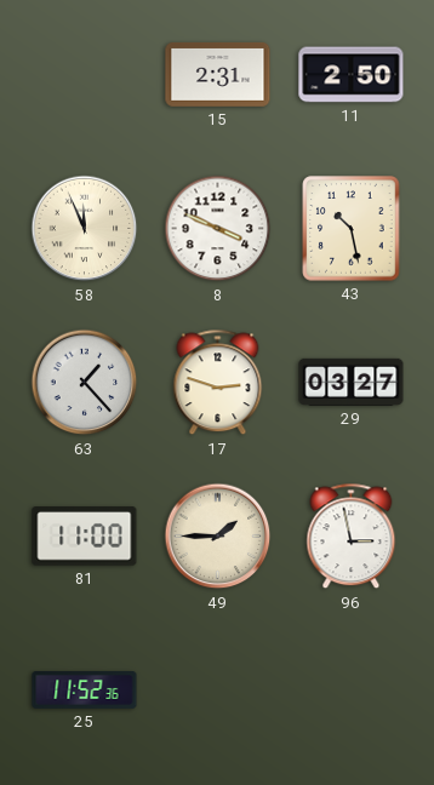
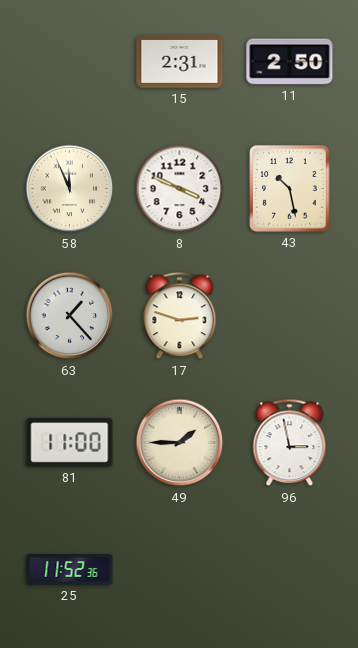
29: 03:27 -> none (352, 382)
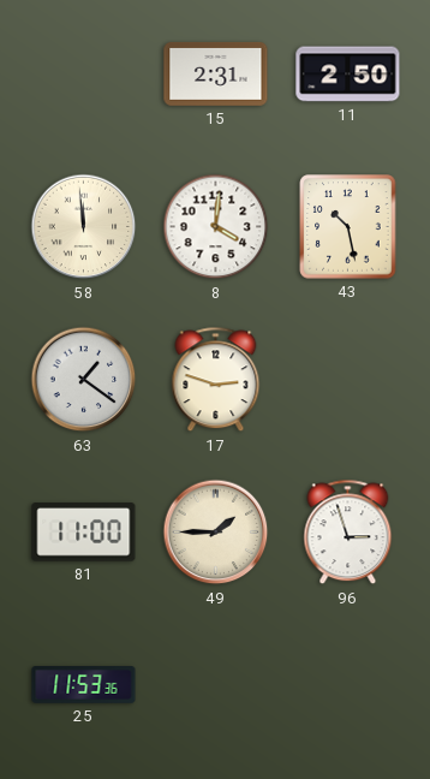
58: 11:56 -> 11:59 (84, 227)
8: 3:49 -> 4:01 (216, 227)
63: 1:23 -> 1:21 (84, 380)
96: 2:58 -> 2:57 (348, 533)
25: 11:52 -> 11:53 (84, 685)
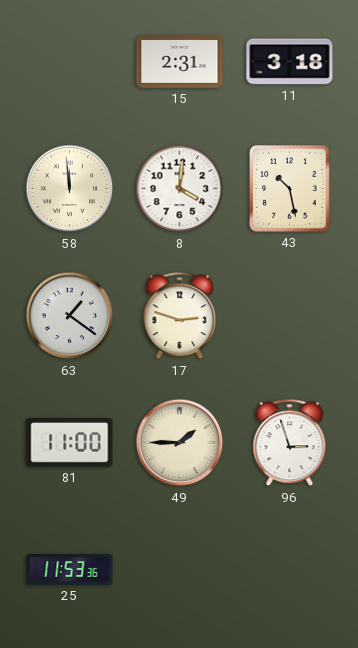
11: 2:50 -> 3:18 (290, 62)
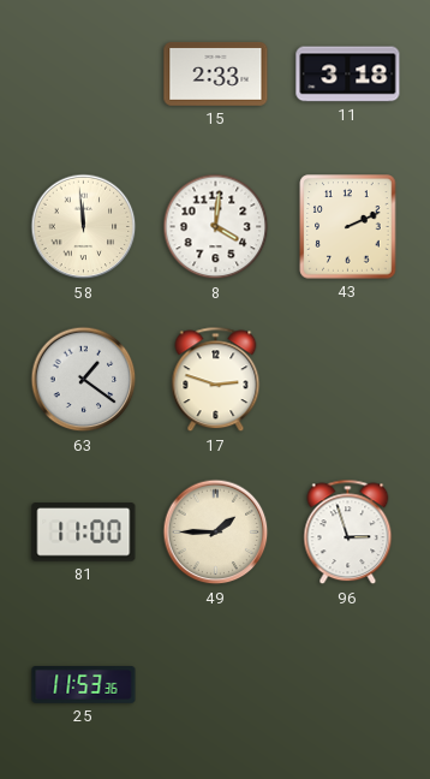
15: 2:31 -> 2:33 (216, 73)
43: 10:28 -> 2:11 (348, 227)
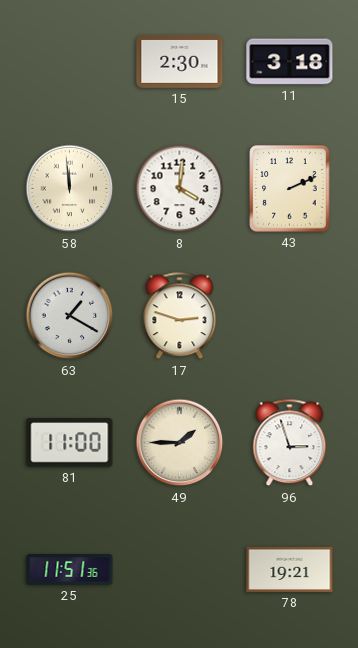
15: 2:33 -> 2:30 (180, 61)
63: 1:21 -> 1:20 (70, 316)
25: 11:53 -> 11:51 (70, 570)
78: none -> 19:21 (290, 569)
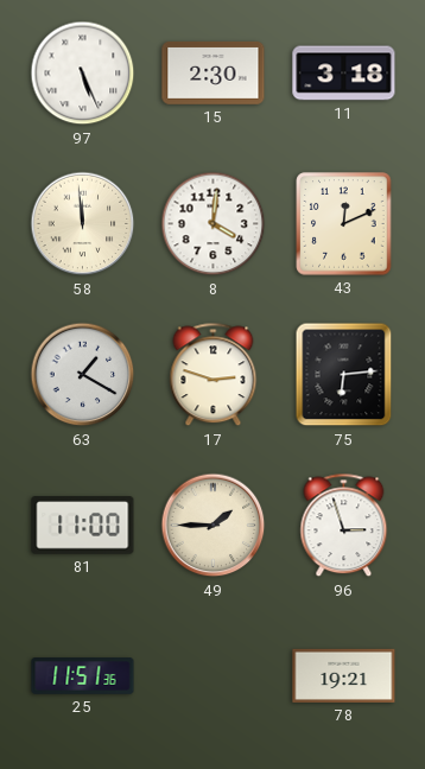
97: none -> 5:26 (83, 74)
43: 2:11 -> 12:11 (344, 224)
75: none -> 6:14 (344, 375)
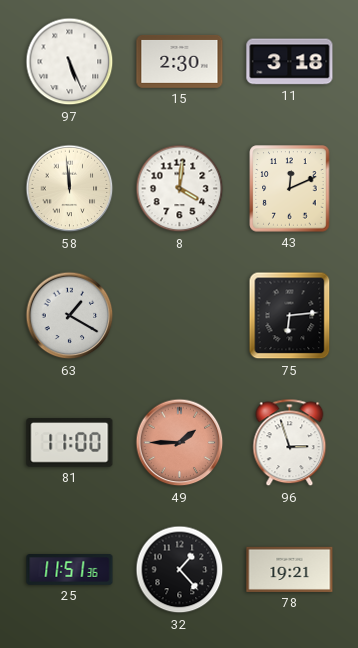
17: 2:48 -> none (214, 375)
49 dial: cream -> salmon (180, 443)
32: none -> 1:23 (180, 570)
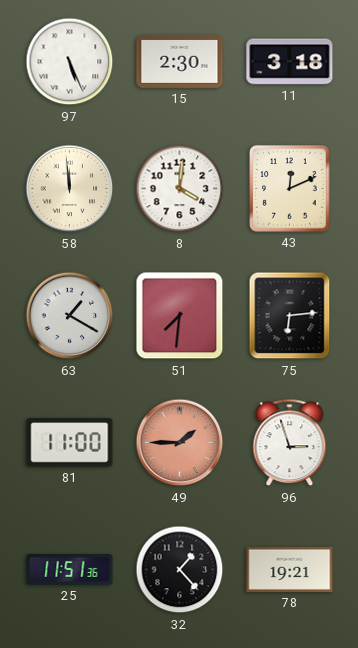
51: none -> 7:31 (180, 316)
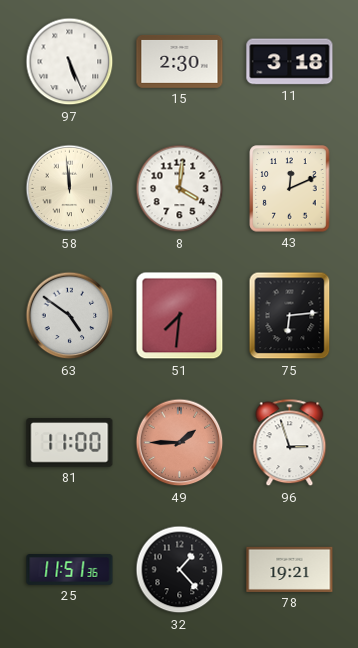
63: 1:20 -> 4:51 (70, 316)
